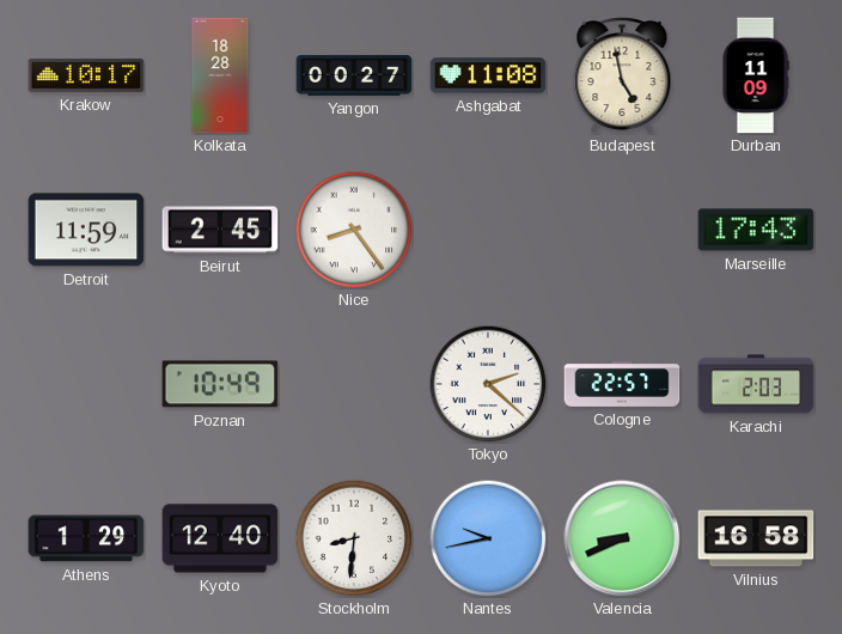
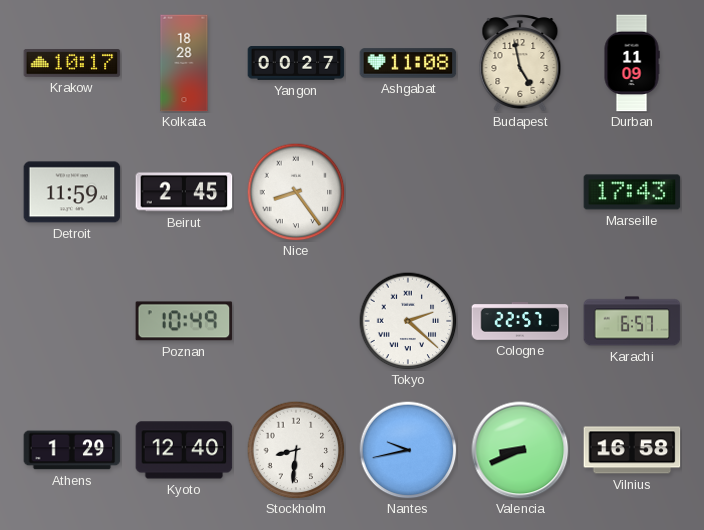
Karachi: 2:03 -> 6:57 (632, 321)
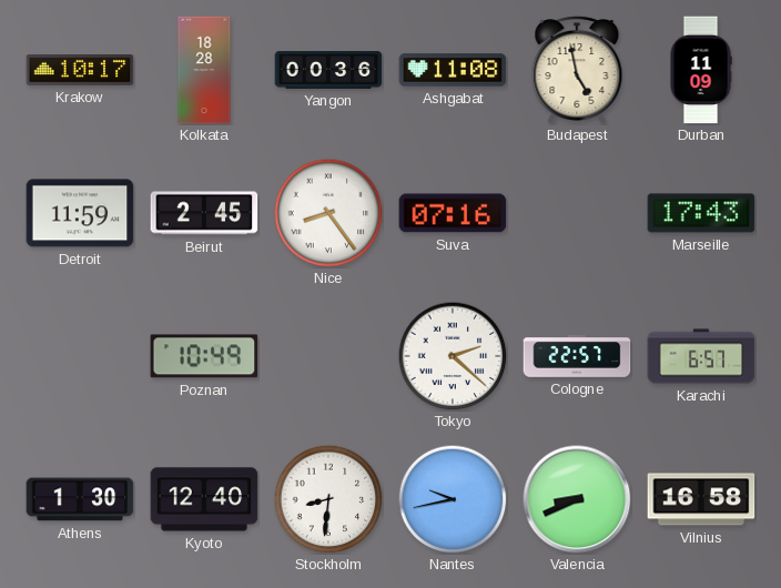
Yangon: 00:27 -> 00:36 (328, 71)
Suva: none -> 07:16 (453, 213)
Athens: 1:29 -> 1:30 (80, 499)
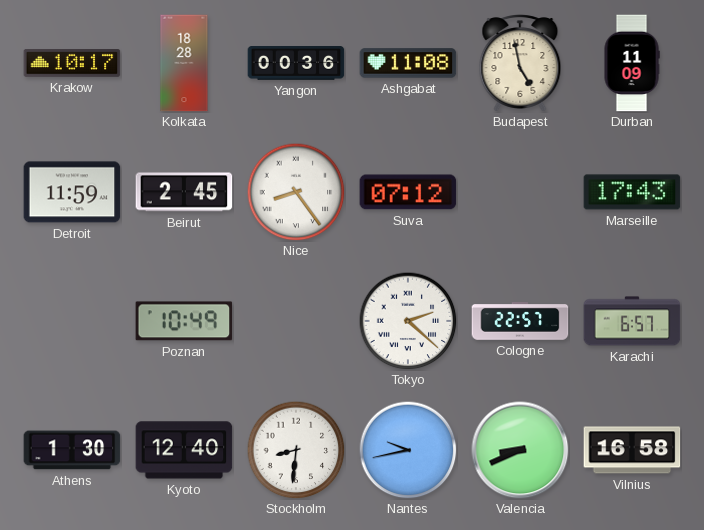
Suva: 07:16 -> 07:12 (408, 192)
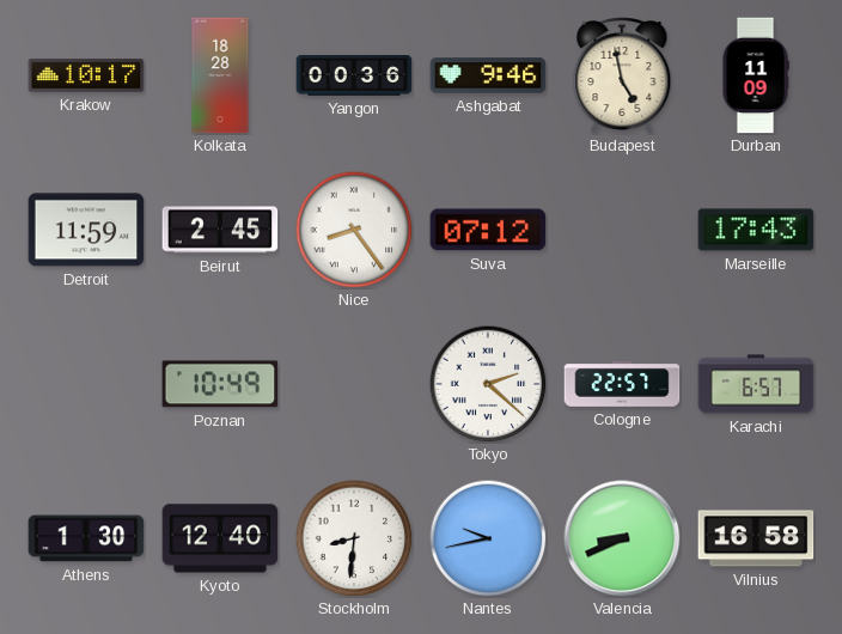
Ashgabat: 11:08 -> 9:46 (488, 75)
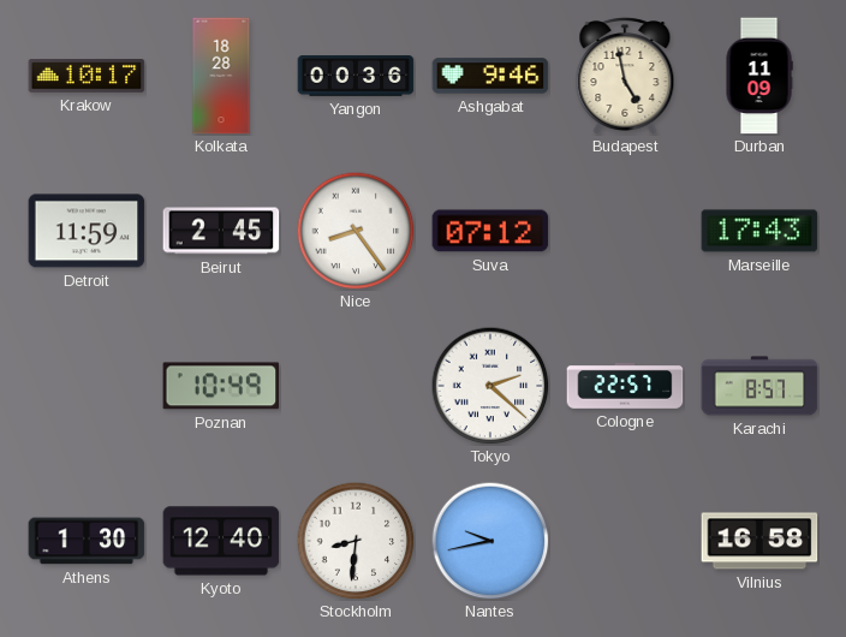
Karachi: 6:57 -> 8:57 (759, 386)
Valencia: 8:41 -> none (622, 538)
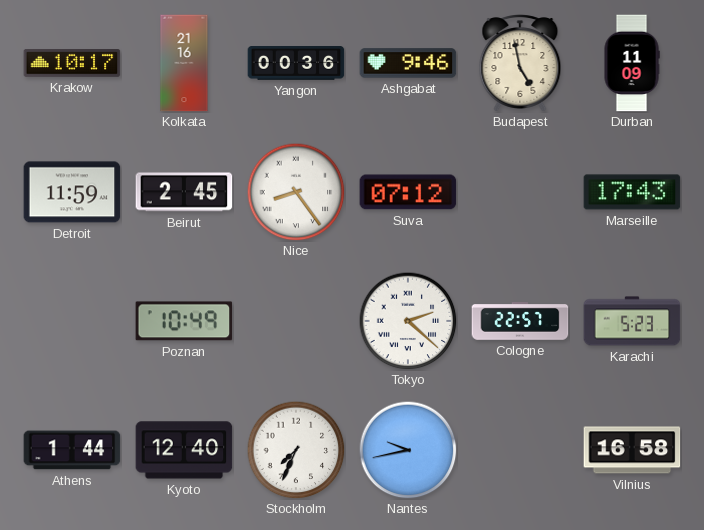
Kolkata: 18:28 -> 21:16 (184, 63)
Karachi: 8:57 -> 5:23 (632, 321)
Athens: 1:30 -> 1:44 (72, 450)
Stockholm: 8:31 -> 7:34 (296, 450)
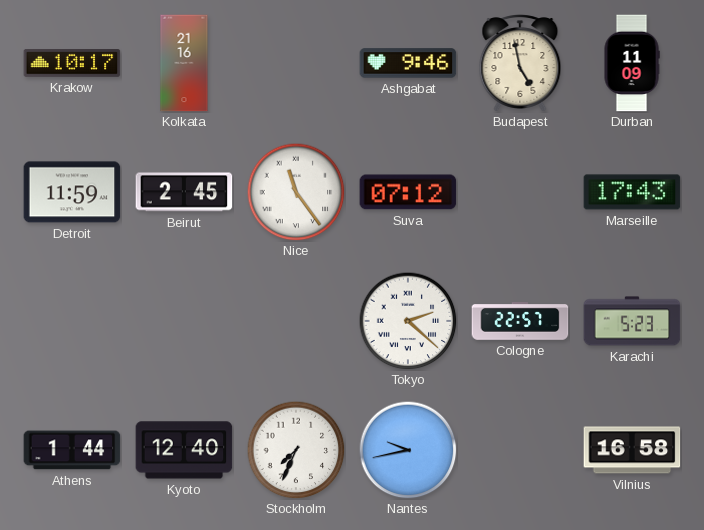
Yangon: 00:36 -> none (296, 64)
Nice: 8:24 -> 11:24 (296, 192)
Poznan: 10:49 -> none (184, 321)
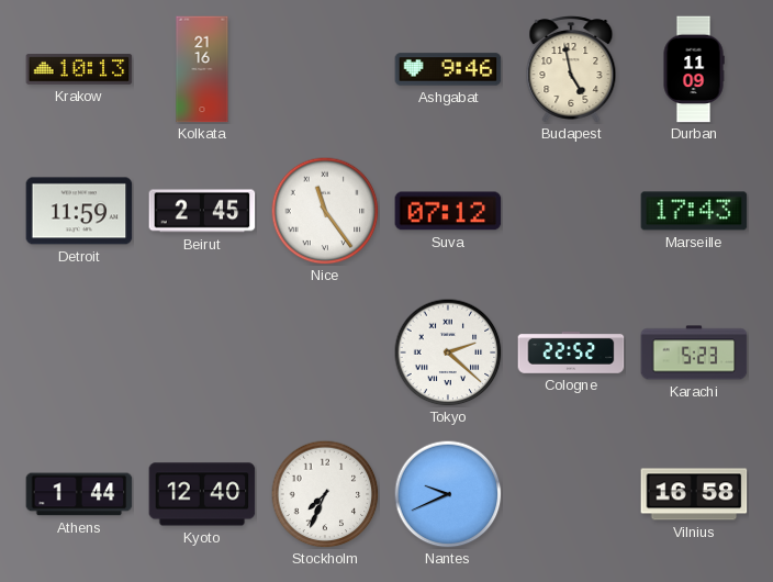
Krakow: 10:17 -> 10:13 (79, 70)
Cologne: 22:57 -> 22:52 (571, 352)
Nantes: 9:43 -> 9:41 (448, 494)
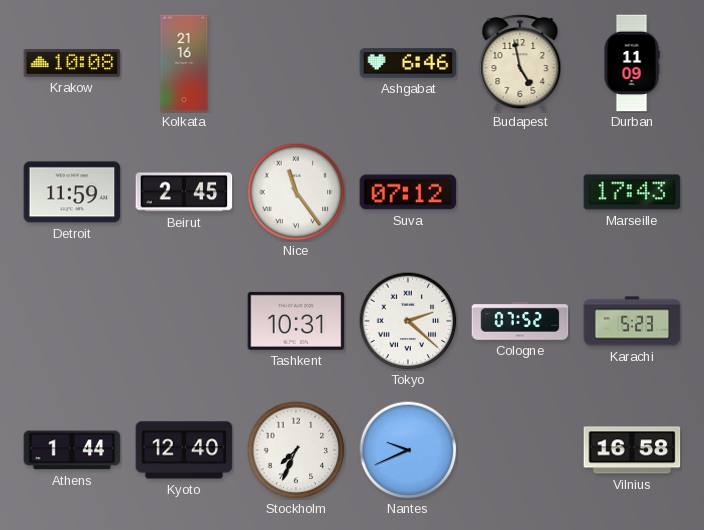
Krakow: 10:13 -> 10:08 (72, 64)
Ashgabat: 9:46 -> 6:46 (408, 63)
Tashkent: none -> 10:31 (296, 321)
Cologne: 22:52 -> 07:52 (520, 321)
